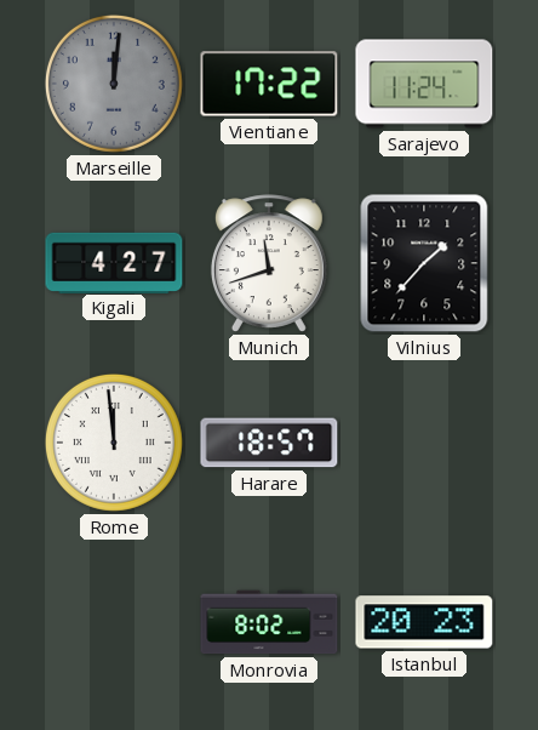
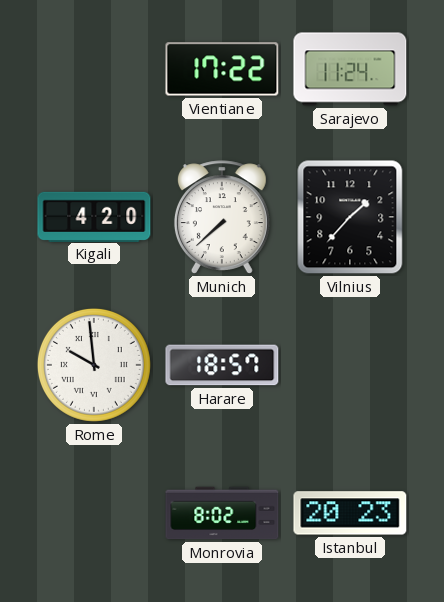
Marseille: 12:01 -> none (114, 84)
Kigali: 4:27 -> 4:20 (94, 216)
Munich: 11:42 -> 7:38 (222, 217)
Rome: 11:59 -> 9:59 (94, 365)
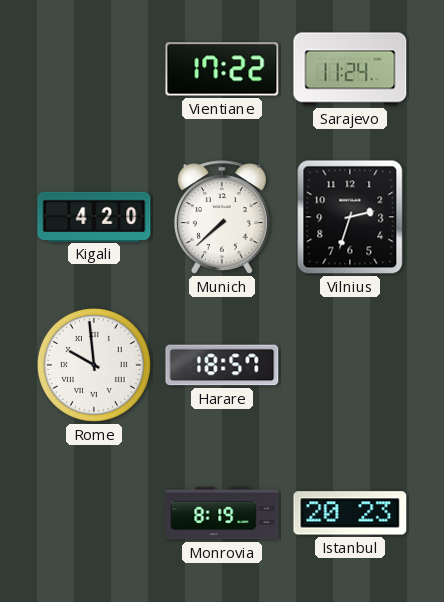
Vilnius: 1:37 -> 2:33 (350, 217)
Monrovia: 8:02 -> 8:19 (222, 513)
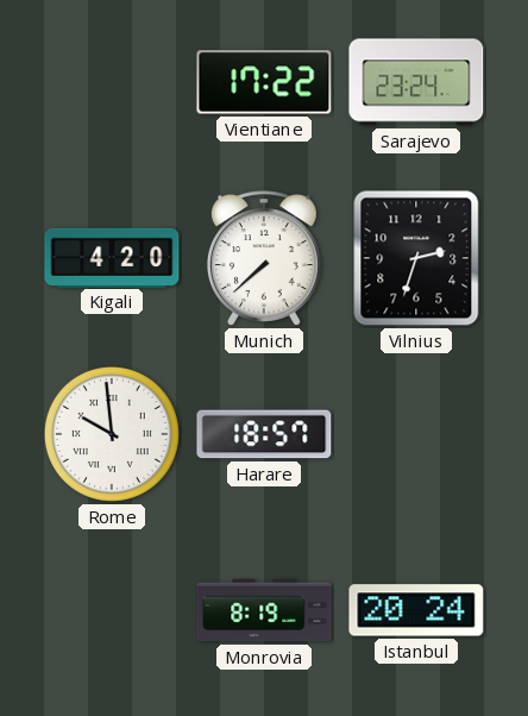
Sarajevo: 11:24 -> 23:24 (416, 82)
Istanbul: 20:23 -> 20:24 (416, 610)
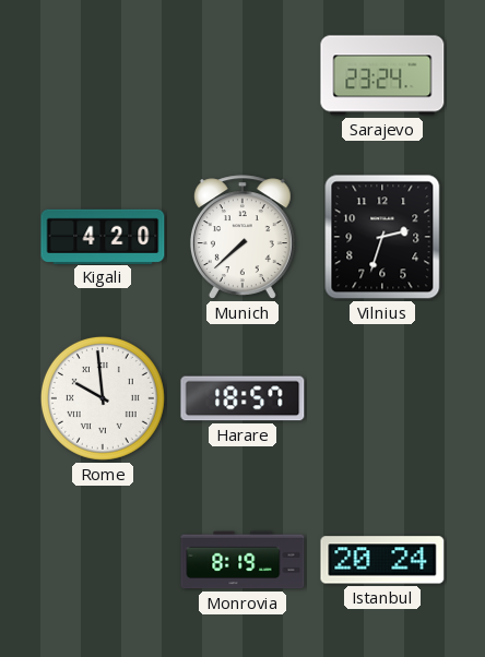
Vientiane: 17:22 -> none (264, 82)
